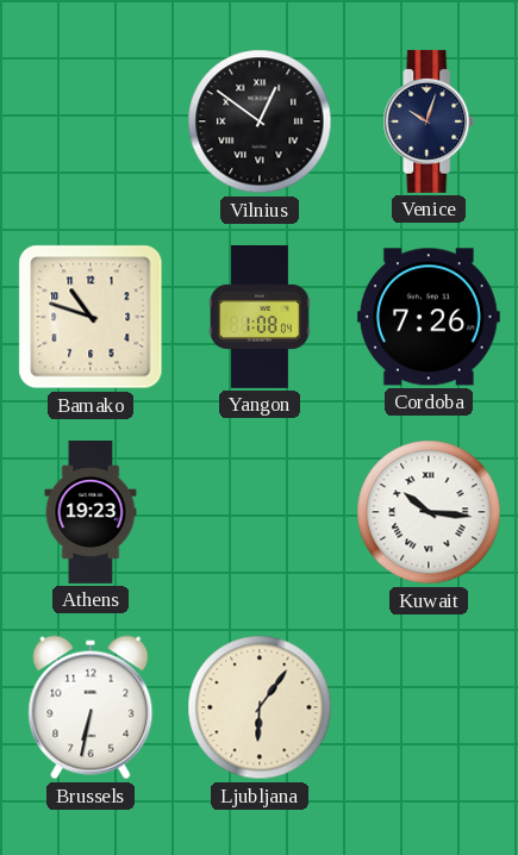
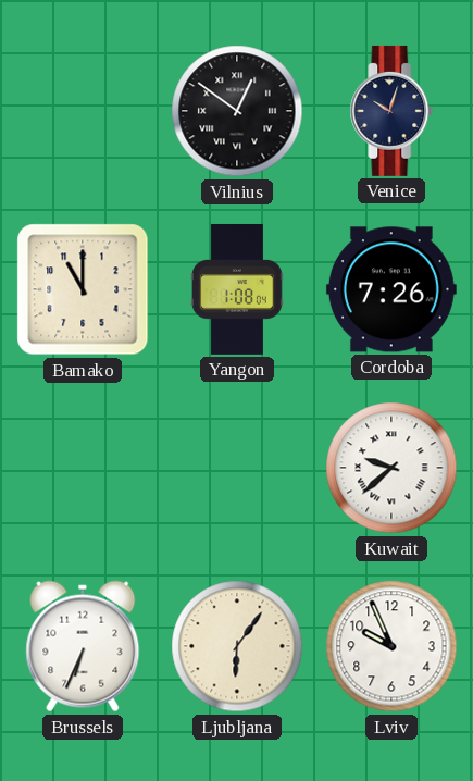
Bamako: 10:48 -> 11:00 (83, 289)
Athens: 19:23 -> none (91, 512)
Kuwait: 10:16 -> 9:38 (391, 468)
Brussels: 6:32 -> 6:34 (83, 646)
Lviv: none -> 9:56 (391, 646)
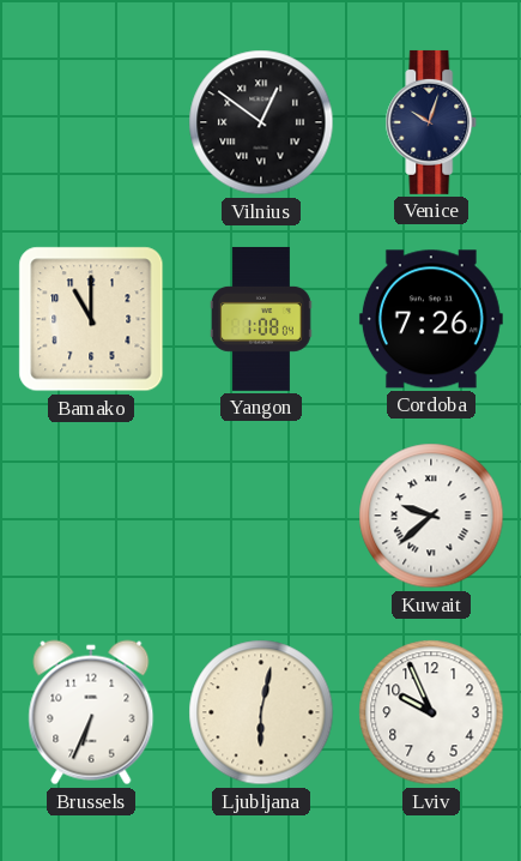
Ljubljana: 6:06 -> 6:02 (261, 712)
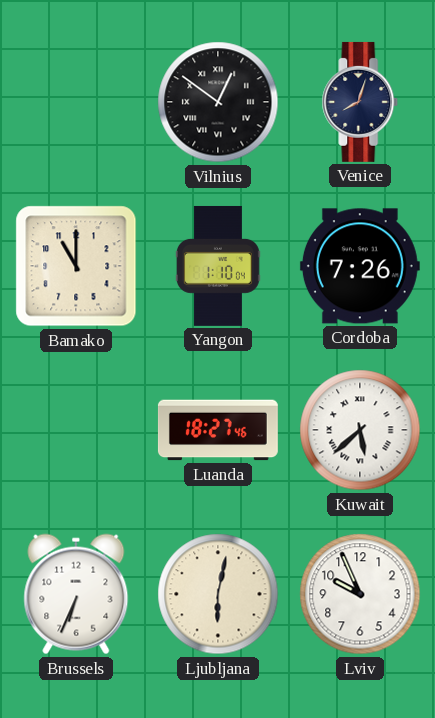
Venice: 10:03 -> 8:03 (360, 102)
Yangon: 1:08 -> 1:10 (218, 266)
Luanda: none -> 18:27 (218, 430)
Kuwait: 9:38 -> 5:38 (360, 430)
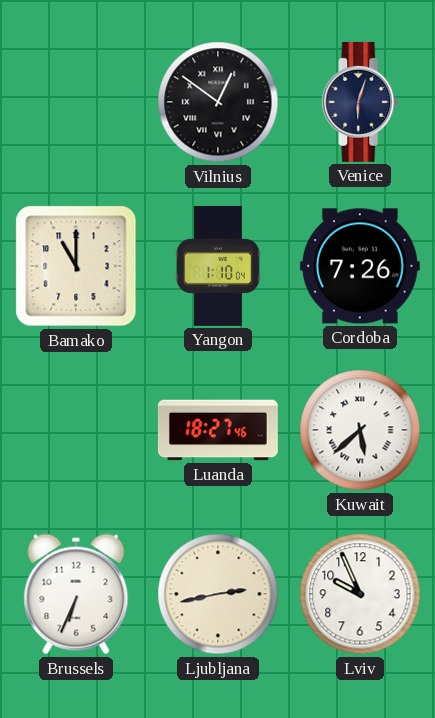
Venice: 8:03 -> 6:03 (360, 102)
Ljubljana: 6:02 -> 2:43 (218, 594)
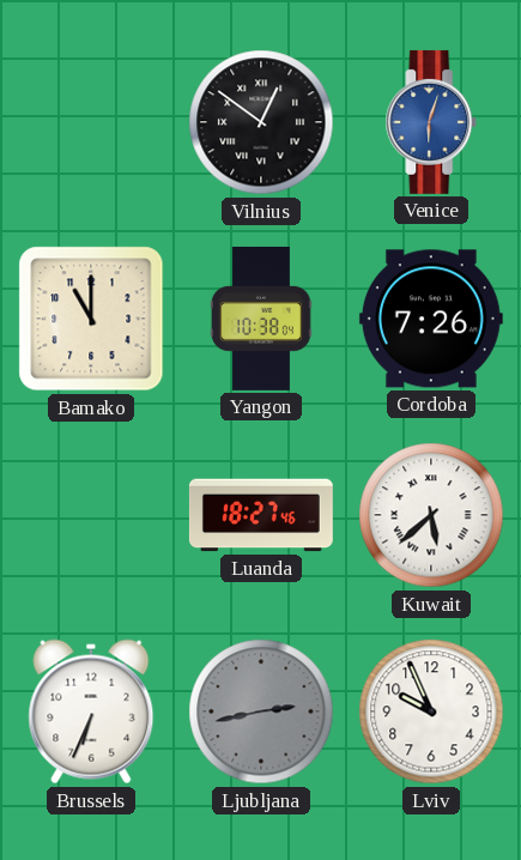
Venice dial: navy -> blue (431, 122)
Yangon: 1:10 -> 10:38 (261, 319)
Ljubljana dial: cream -> grey (261, 711)
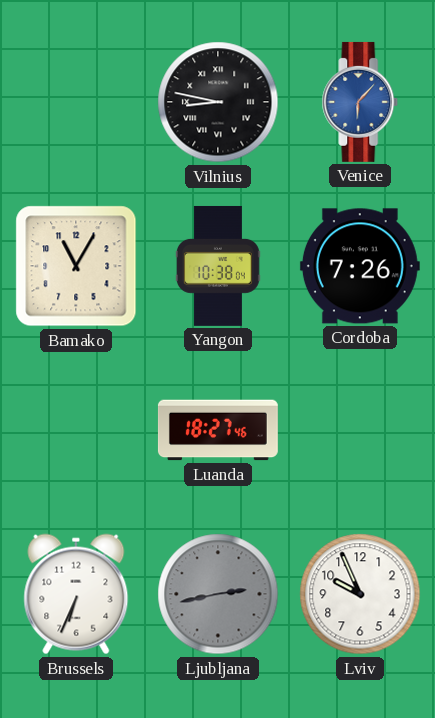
Vilnius: 12:51 -> 8:47 (218, 102)
Venice: 6:03 -> 6:07 (360, 102)
Bamako: 11:00 -> 11:05 (76, 266)
Kuwait: 5:38 -> none (431, 515)
